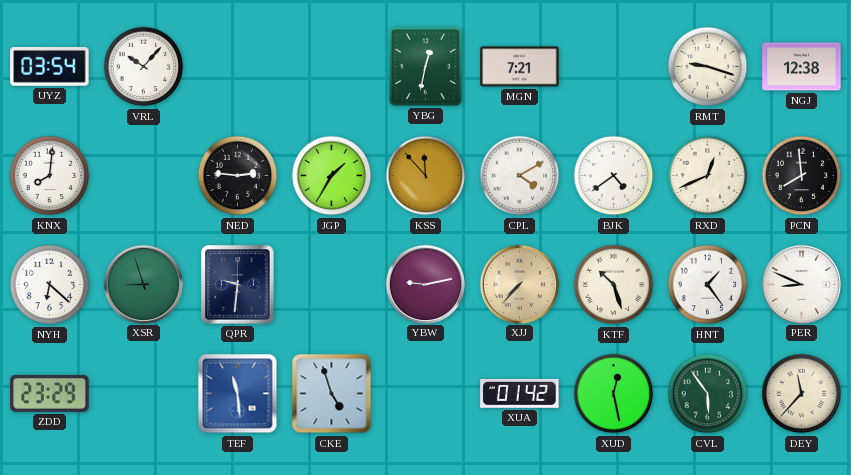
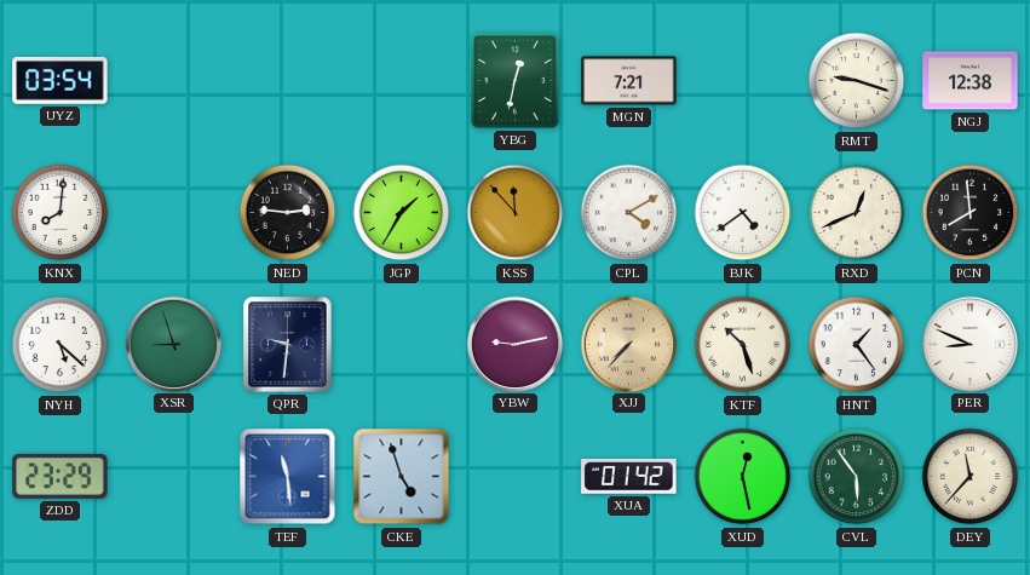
VRL: 10:07 -> none (144, 67)
NYH: 6:22 -> 5:22 (61, 345)
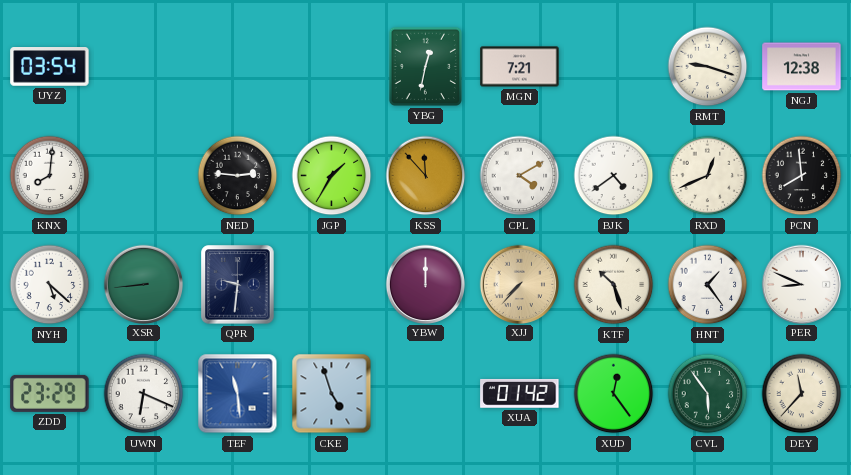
XSR: 8:57 -> 8:44 (143, 284)
YBW: 9:13 -> 12:00 (425, 284)
UWN: none -> 6:19 (144, 394)
XUD: 12:28 -> 12:24 (614, 394)
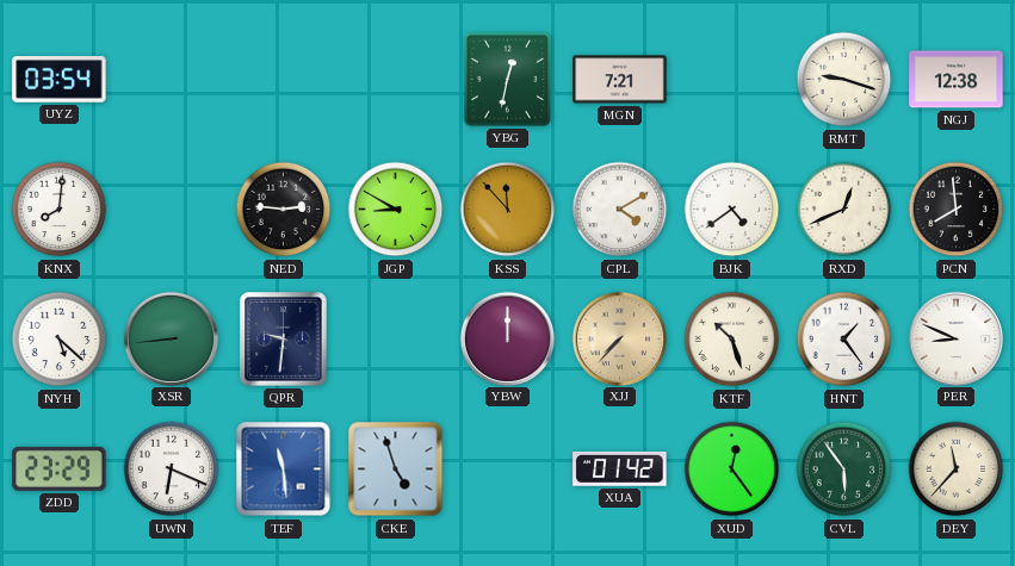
JGP: 1:35 -> 8:50 (396, 210)
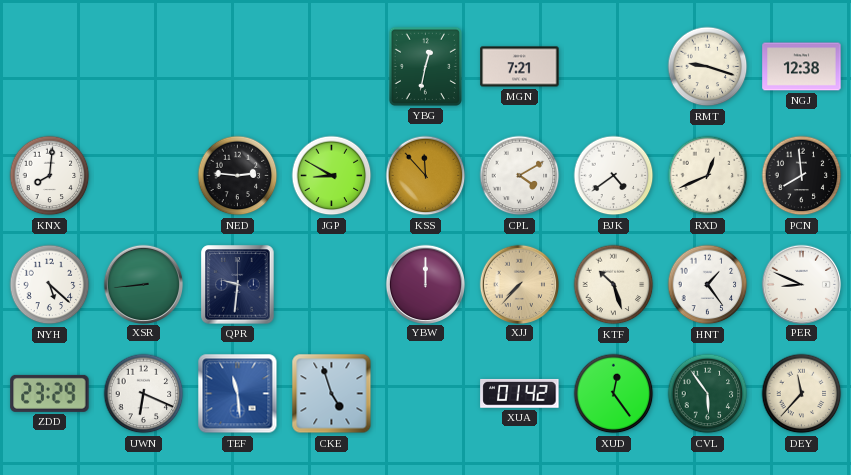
UYZ: 03:54 -> none (60, 80)
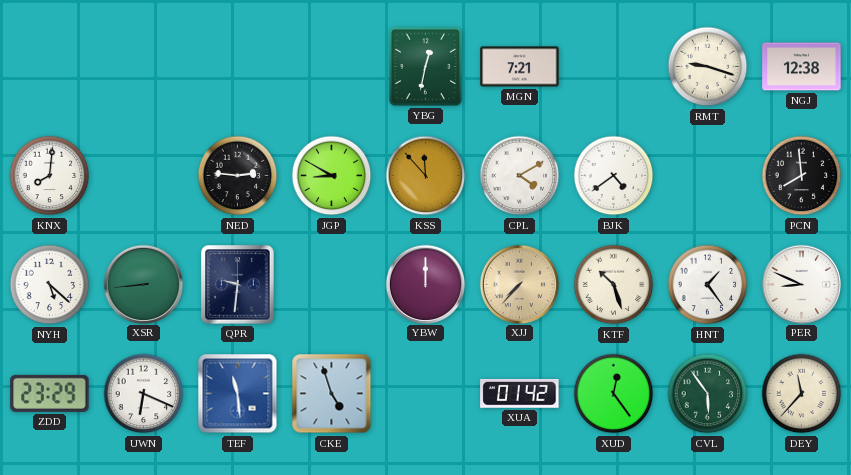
RXD: 12:41 -> none (708, 176)
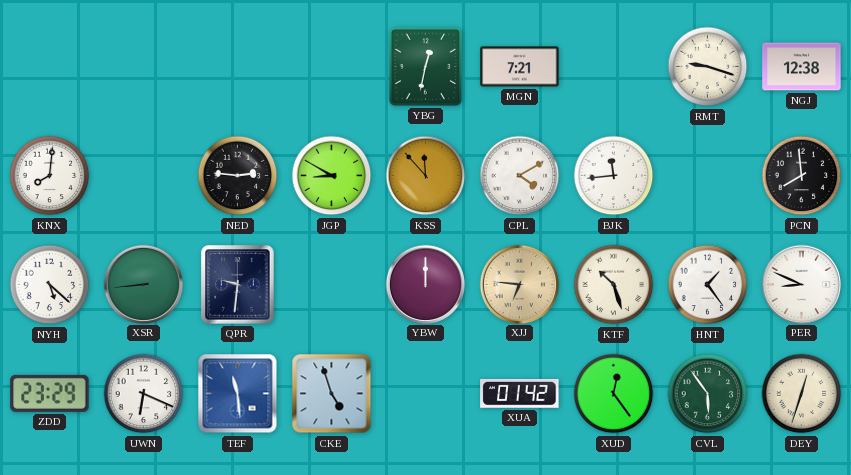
BJK: 4:39 -> 11:44 (614, 176)
XJJ: 7:37 -> 6:46 (519, 284)
DEY: 11:37 -> 12:33 (802, 394)
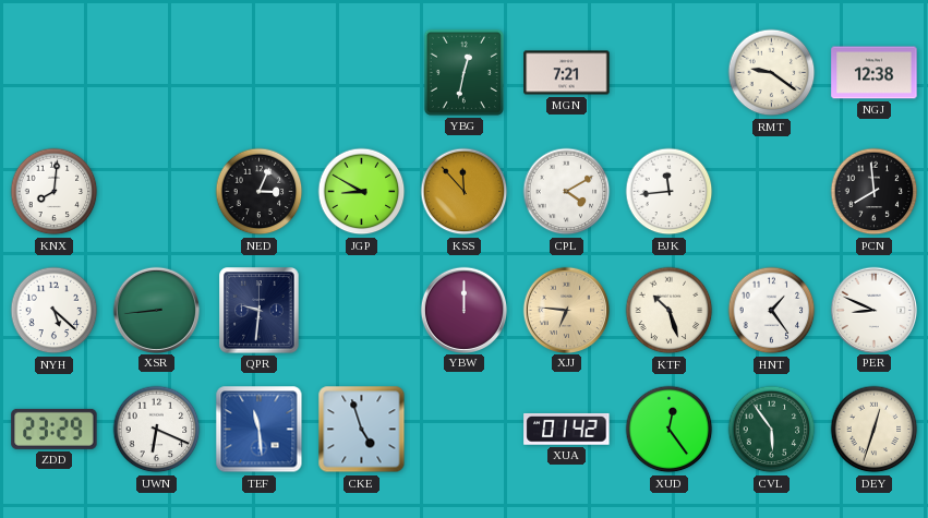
RMT: 9:18 -> 9:21 (772, 73)
NED: 2:46 -> 3:04 (260, 192)
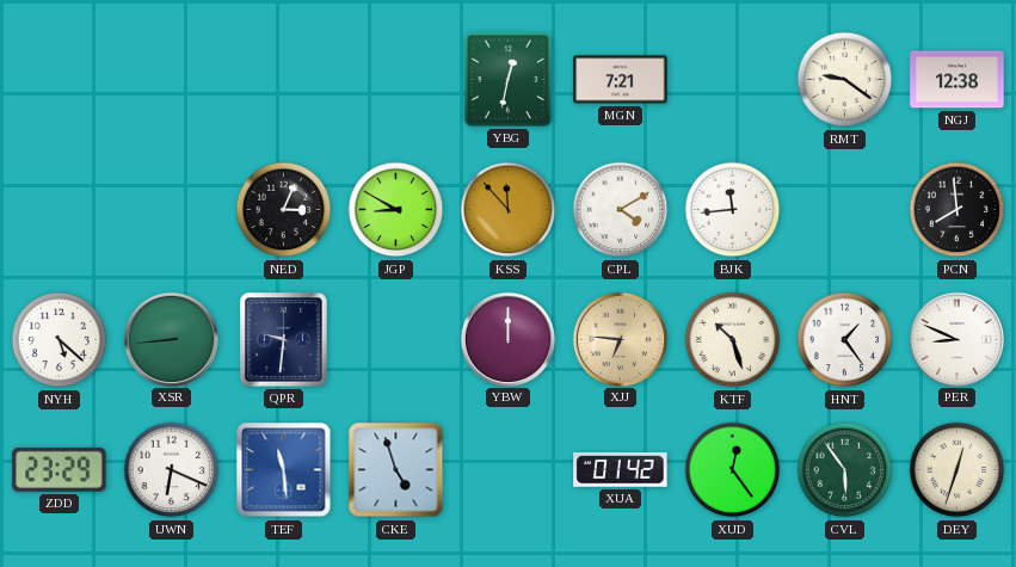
KNX: 8:01 -> none (55, 192)
